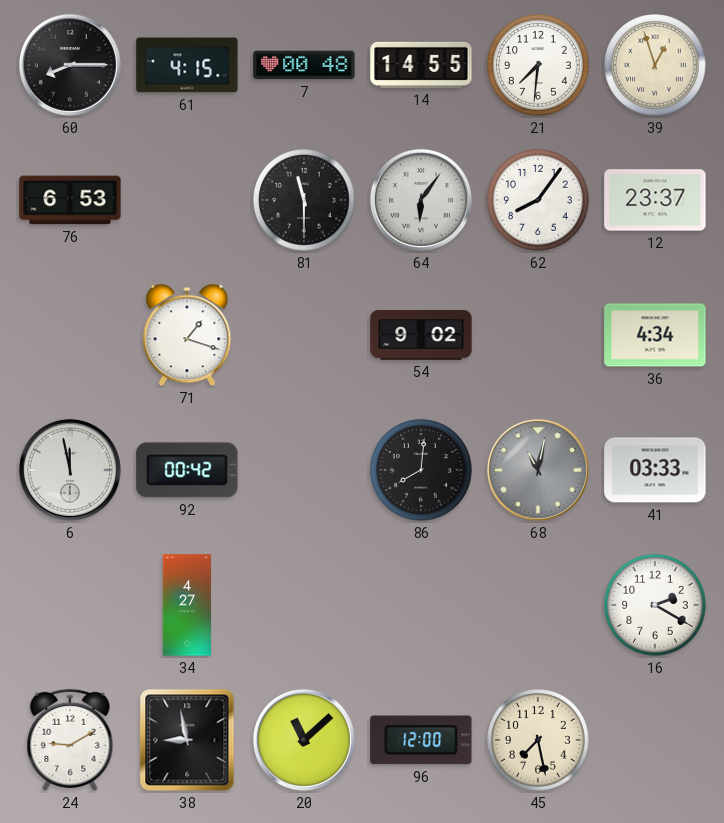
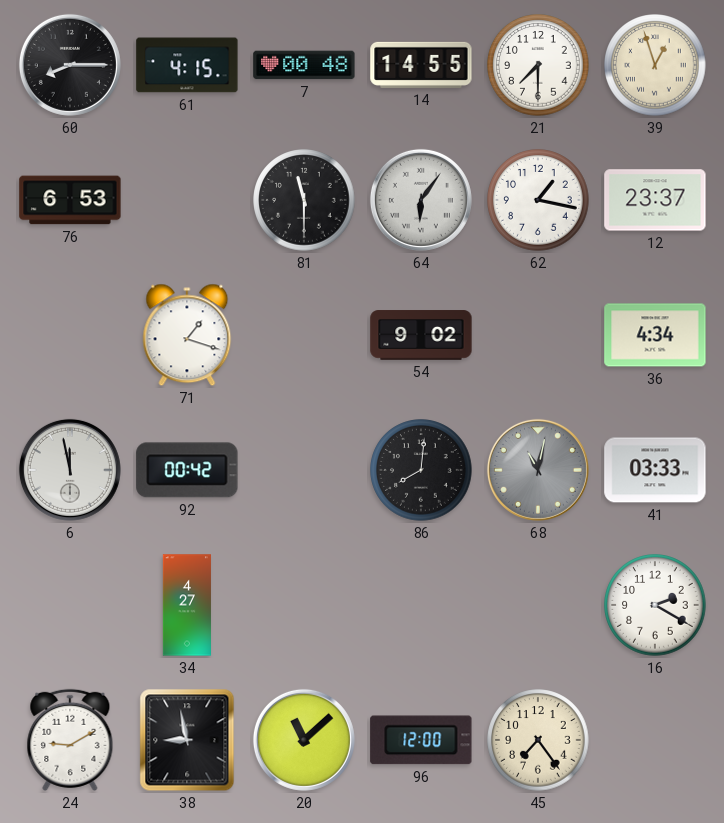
21: 7:31 -> 7:30 (538, 65)
62: 8:06 -> 1:17 (538, 200)
45: 7:28 -> 7:24 (538, 740)
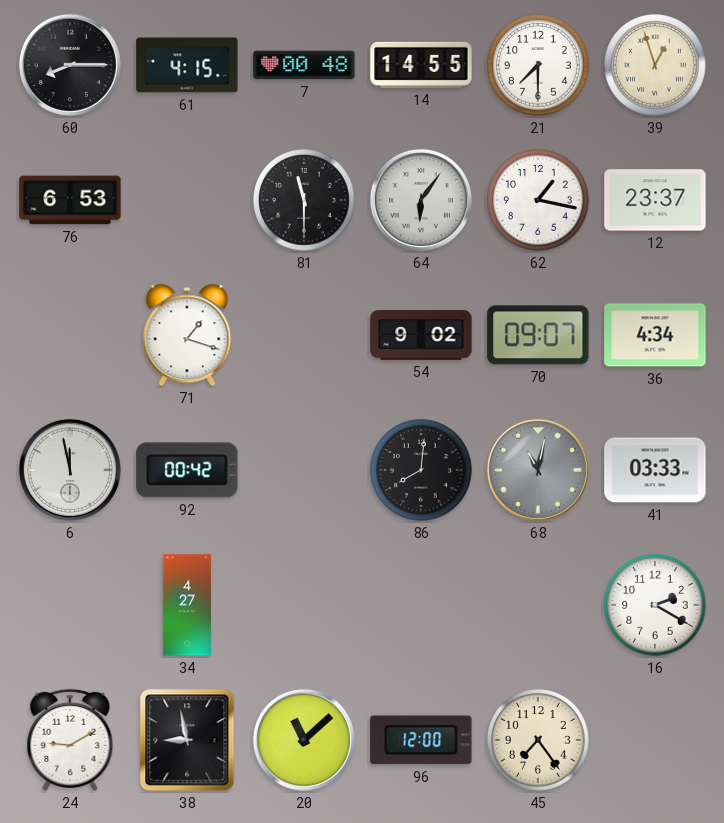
70: none -> 09:07 (538, 335)
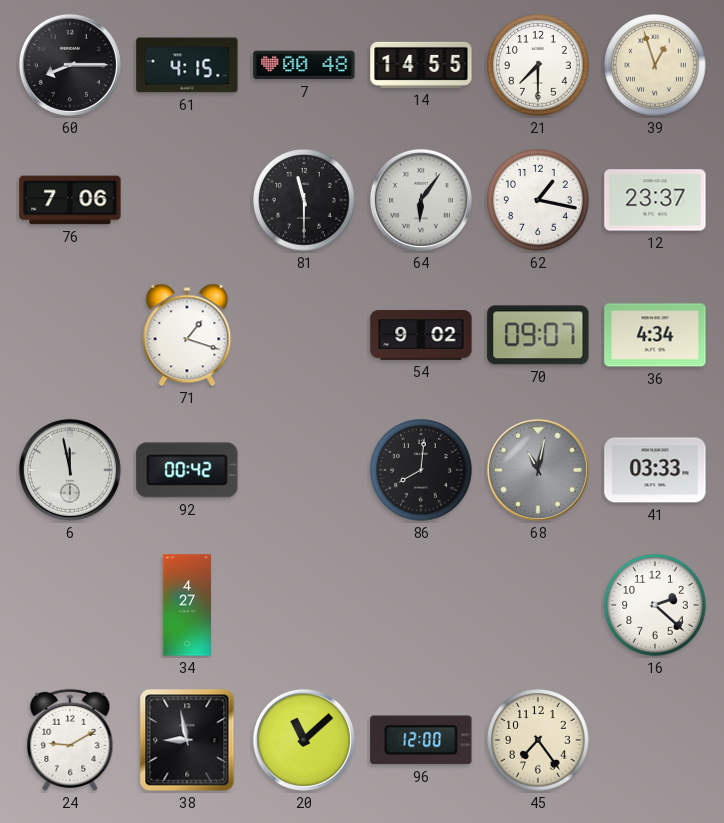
76: 6:53 -> 7:06 (70, 200)
16: 2:20 -> 2:22 (655, 605)
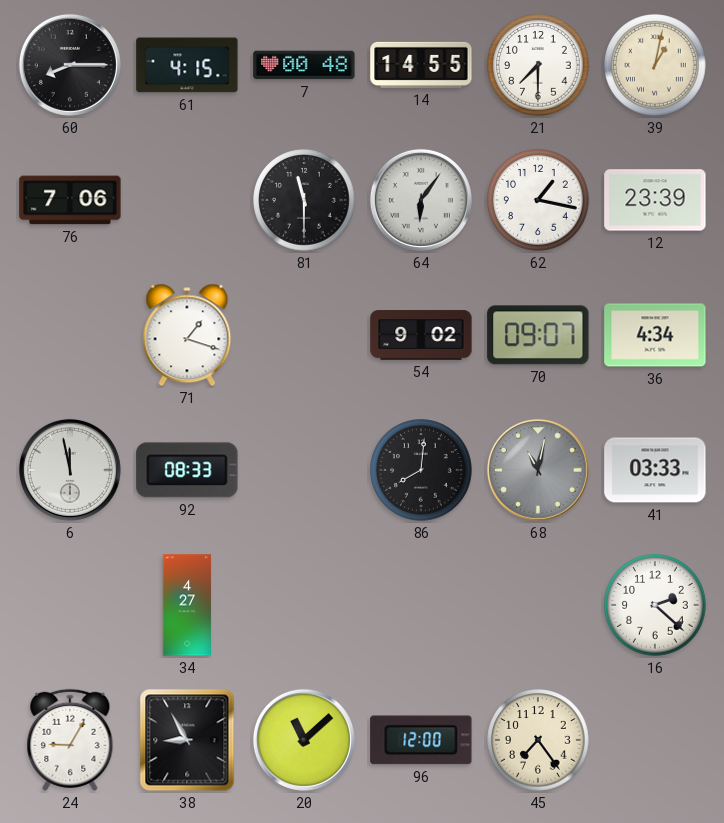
39: 12:57 -> 1:02 (655, 65)
12: 23:37 -> 23:39 (655, 200)
92: 00:42 -> 08:33 (187, 470)
24: 9:10 -> 9:05 (70, 740)
38: 8:58 -> 8:55 (187, 740)
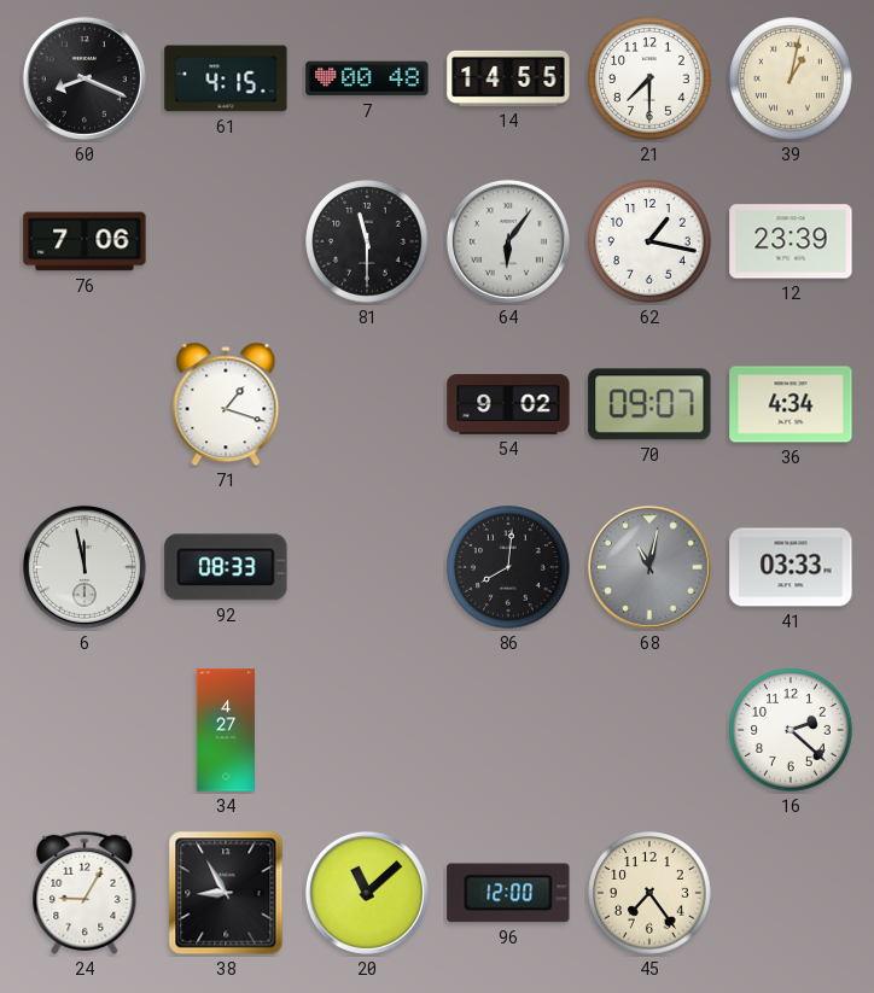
60: 8:15 -> 8:19 (85, 78)
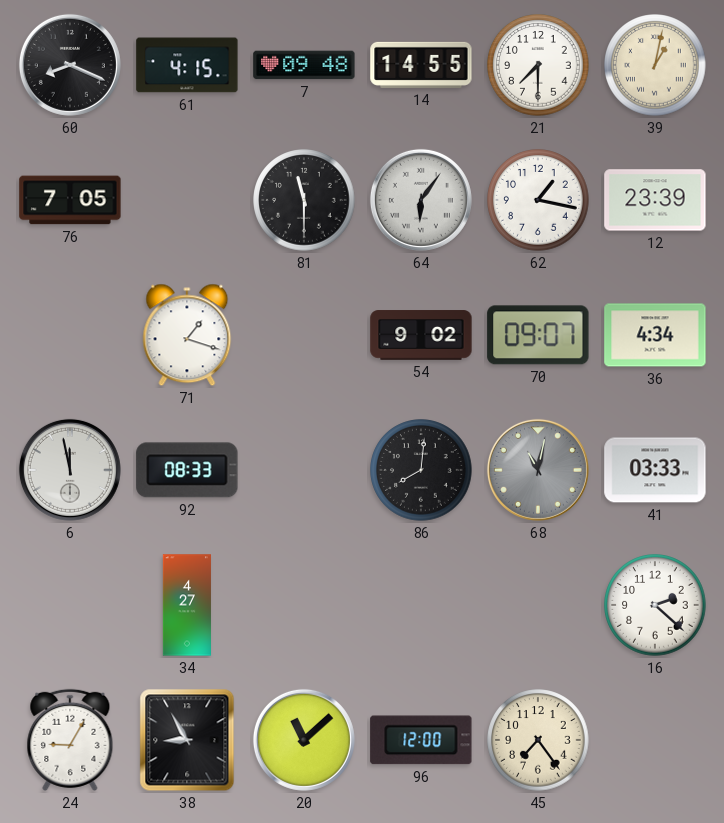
7: 00:48 -> 09:48 (304, 65)
76: 7:06 -> 7:05 (70, 200)
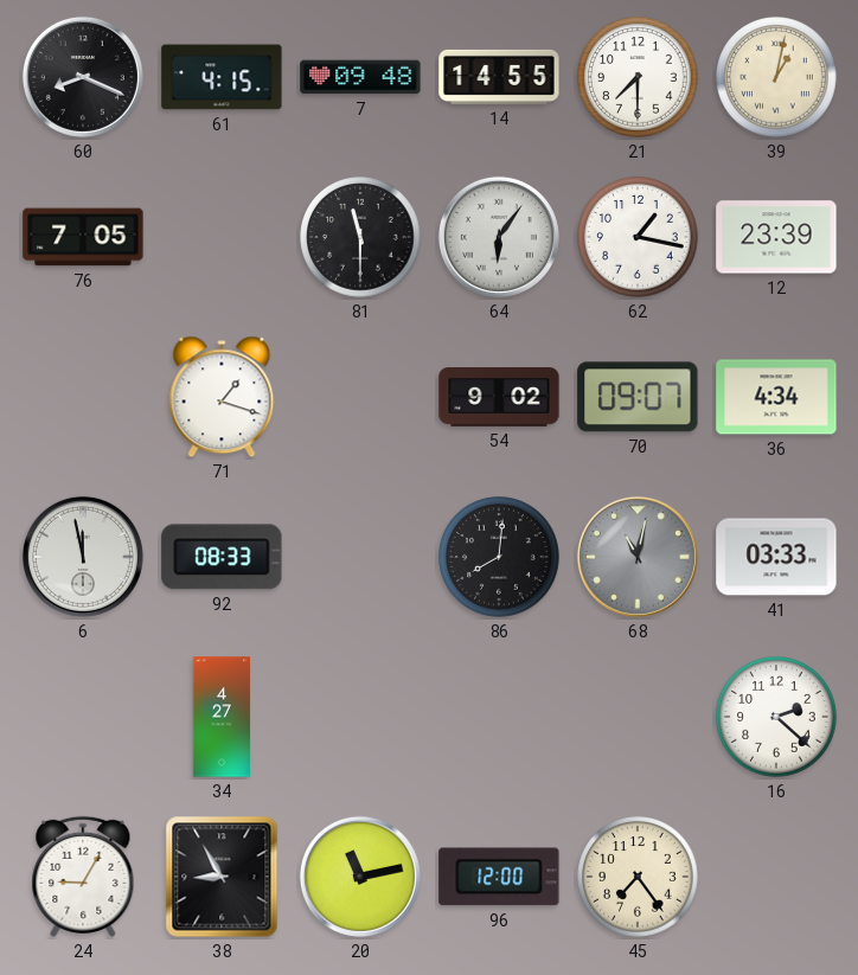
20: 11:08 -> 11:13 (360, 877)
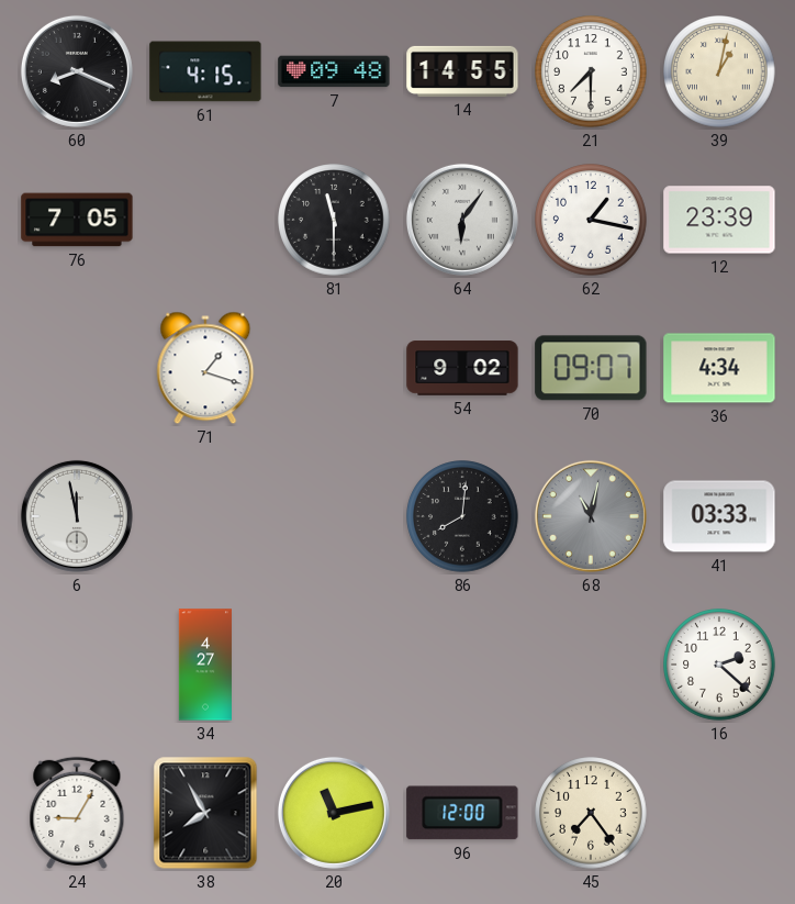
92: 08:33 -> none (222, 557)
38: 8:55 -> 7:55 (205, 813)
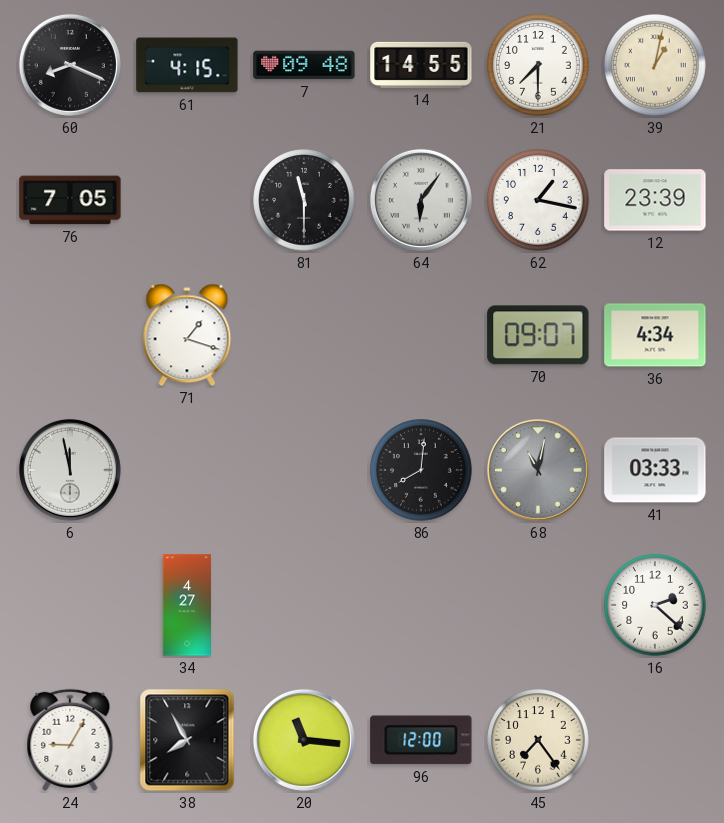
54: 9:02 -> none (462, 368)
20: 11:13 -> 11:16 (304, 740)
